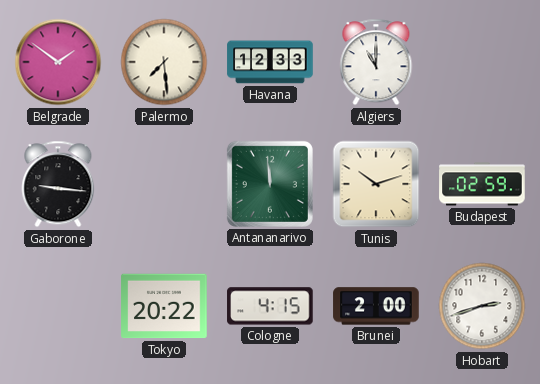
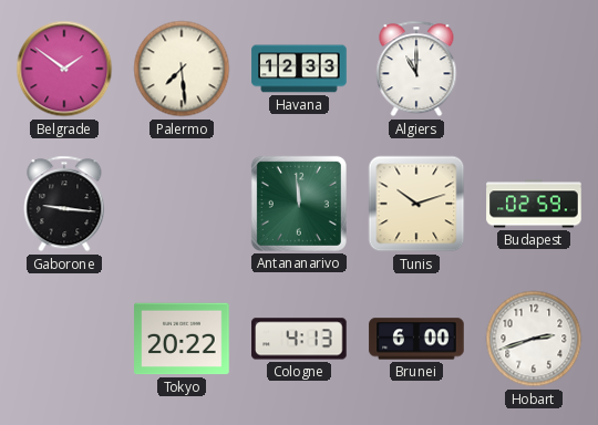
Cologne: 4:15 -> 4:13 (299, 339)
Brunei: 2:00 -> 6:00 (416, 339)
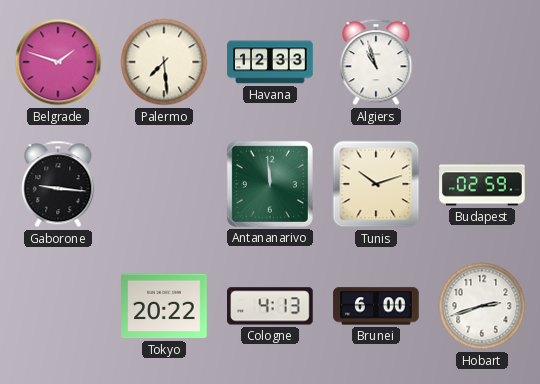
Belgrade: 1:51 -> 1:48 (58, 62)
Algiers: 11:00 -> 10:57 (376, 62)
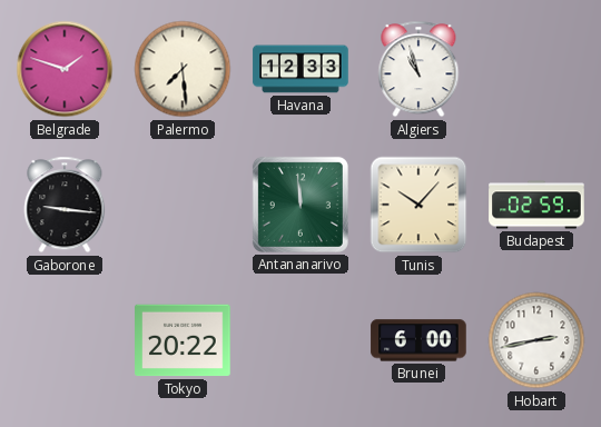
Tunis: 10:12 -> 10:07 (418, 205)
Cologne: 4:13 -> none (270, 306)
Hobart: 2:42 -> 2:43 (536, 340)
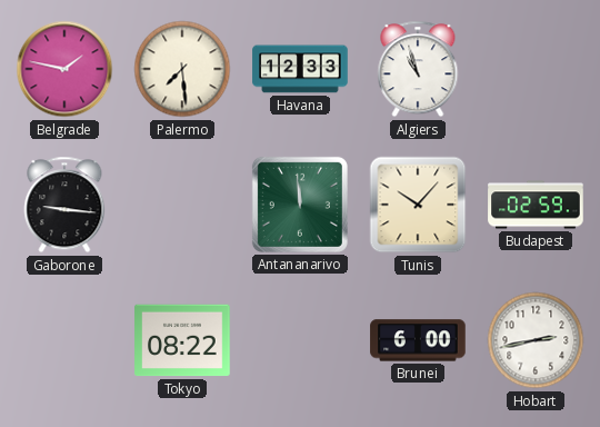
Belgrade: 1:48 -> 1:47 (64, 69)
Tokyo: 20:22 -> 08:22 (182, 340)
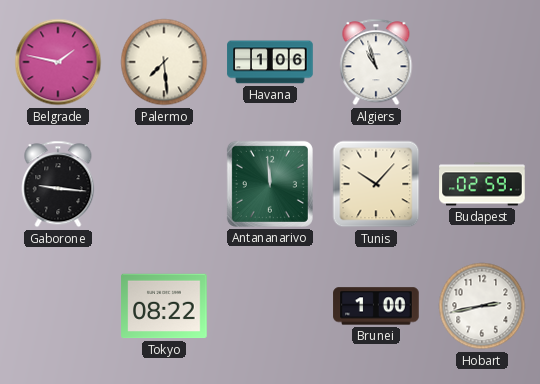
Havana: 12:33 -> 1:06 (270, 62)
Brunei: 6:00 -> 1:00 (376, 306)
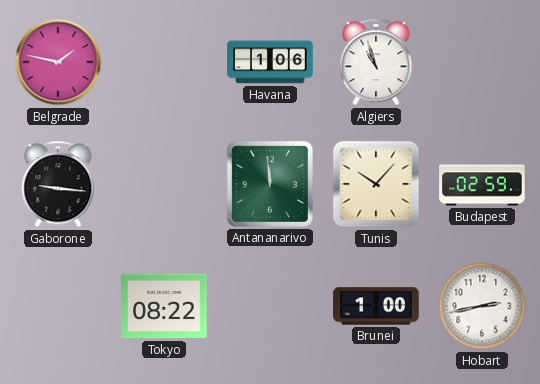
Palermo: 7:29 -> none (164, 62)
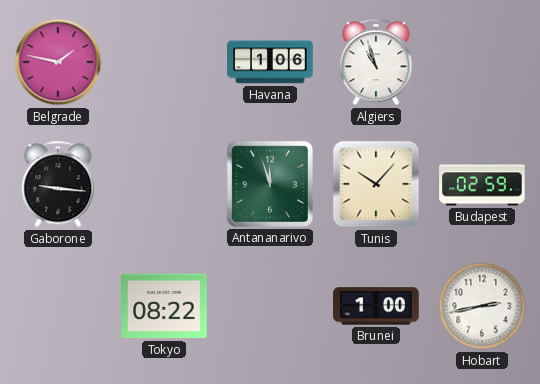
Antananarivo: 11:59 -> 11:57 (270, 184)
